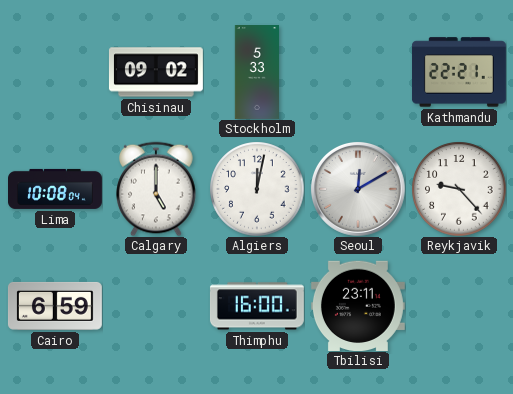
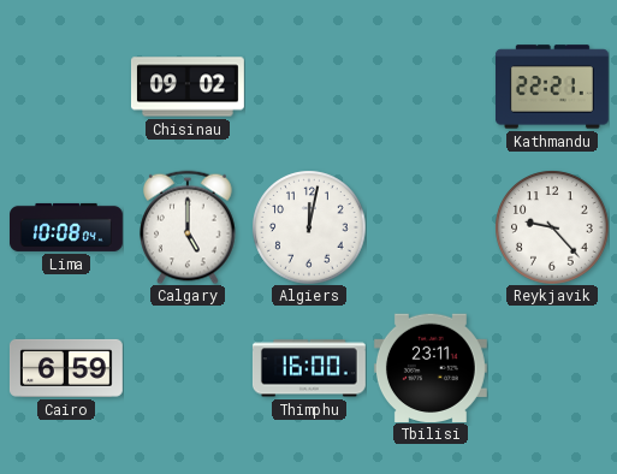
Stockholm: 5:33 -> none (256, 73)
Seoul: 12:10 -> none (358, 189)
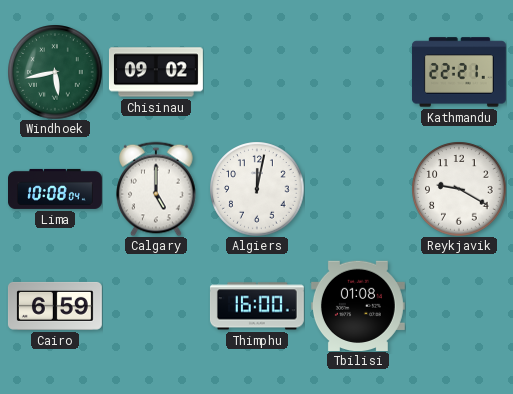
Windhoek: none -> 5:43 (55, 72)
Reykjavik: 9:23 -> 9:20 (459, 189)
Tbilisi: 23:11 -> 01:08 (358, 305)
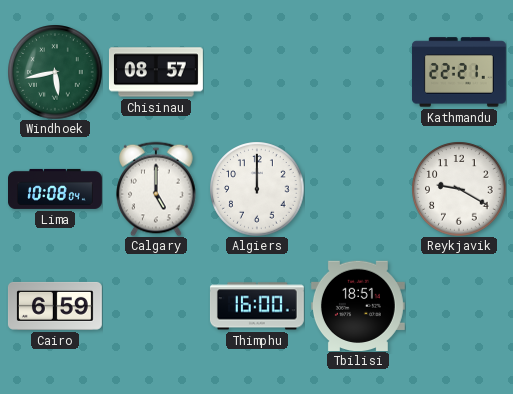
Chisinau: 09:02 -> 08:57 (156, 72)
Algiers: 12:02 -> 12:00 (257, 189)
Tbilisi: 01:08 -> 18:51 (358, 305)
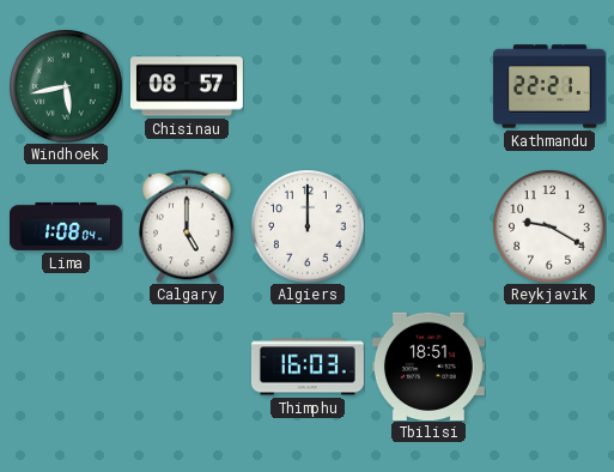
Lima: 10:08 -> 1:08 (67, 226)
Cairo: 6:59 -> none (55, 306)
Thimphu: 16:00 -> 16:03 (308, 367)
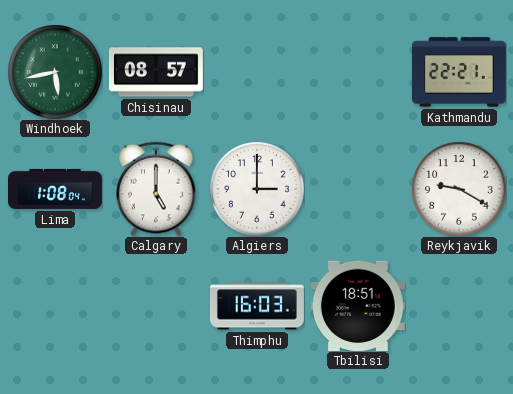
Algiers: 12:00 -> 3:00 (257, 189)
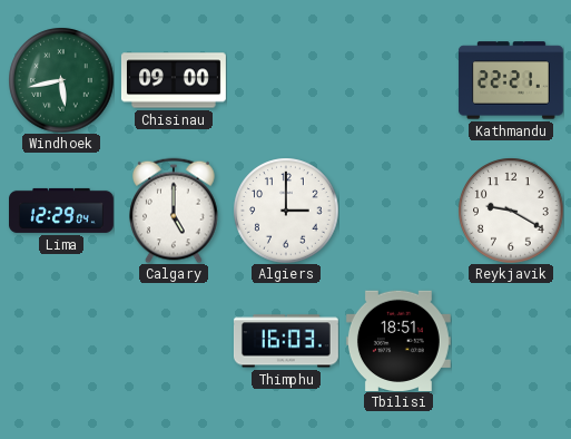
Chisinau: 08:57 -> 09:00 (174, 80)
Lima: 1:08 -> 12:29 (62, 211)
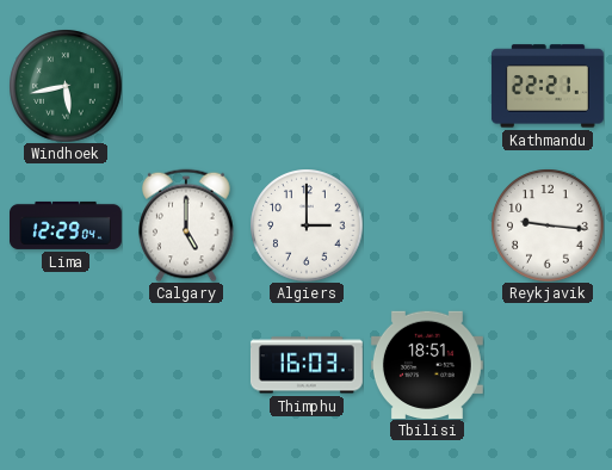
Chisinau: 09:00 -> none (174, 80)
Reykjavik: 9:20 -> 9:16 (548, 225)
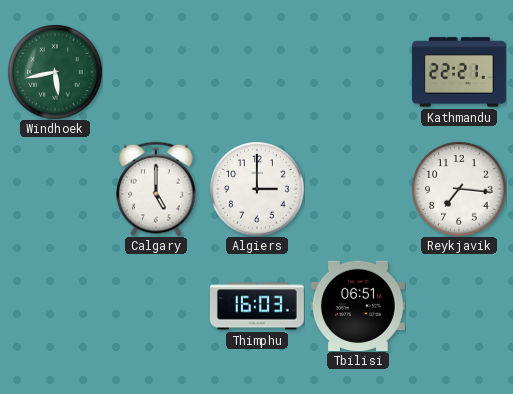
Lima: 12:29 -> none (67, 225)
Reykjavik: 9:16 -> 7:16 (459, 189)
Tbilisi: 18:51 -> 06:51 (358, 305)
